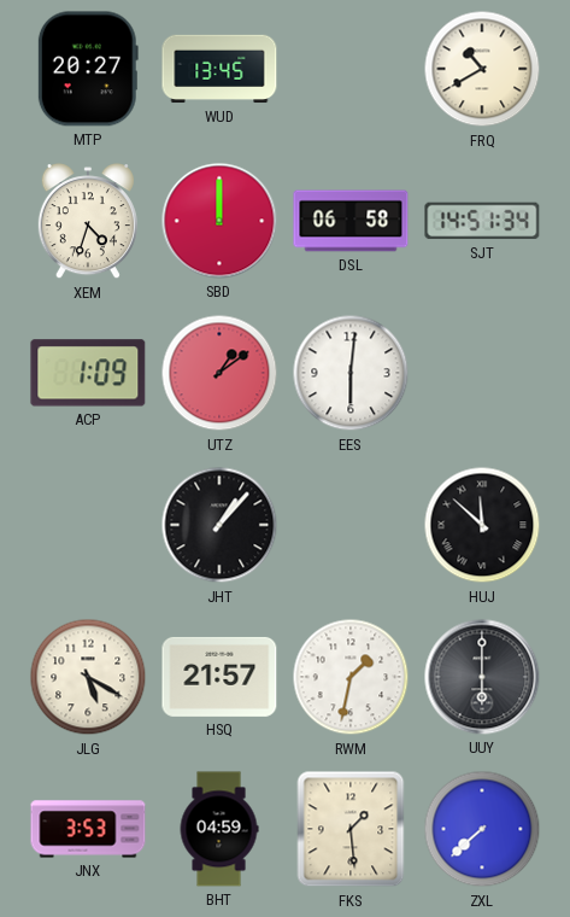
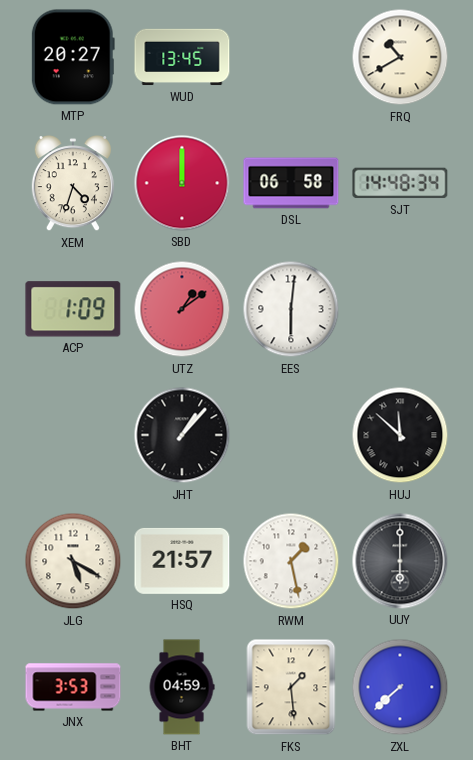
SJT: 14:51 -> 14:48 (400, 183)
RWM: 1:32 -> 1:28 (291, 561)
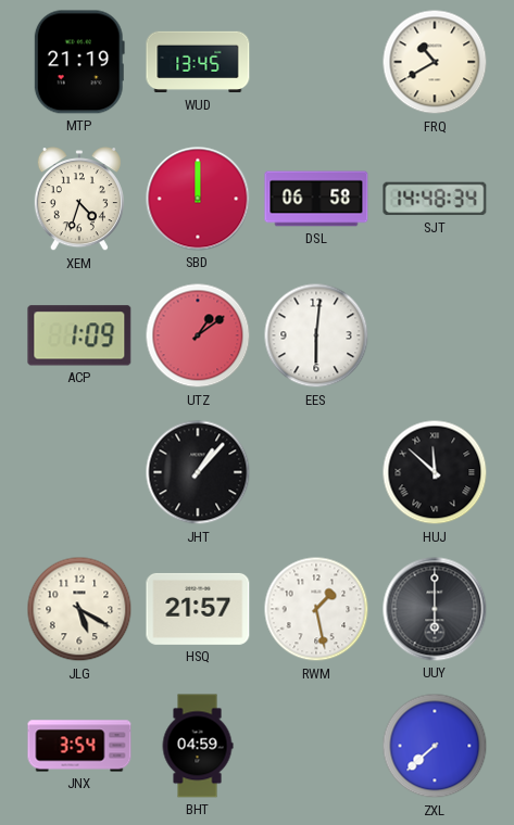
MTP: 20:27 -> 21:19 (79, 62)
JNX: 3:53 -> 3:54 (79, 746)
FKS: 1:29 -> none (291, 687)
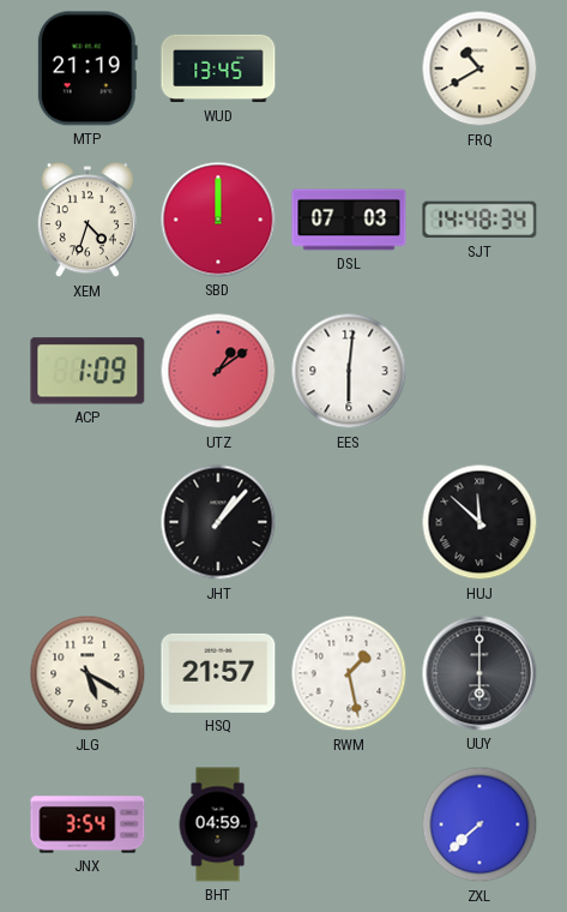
DSL: 06:58 -> 07:03 (349, 220)
